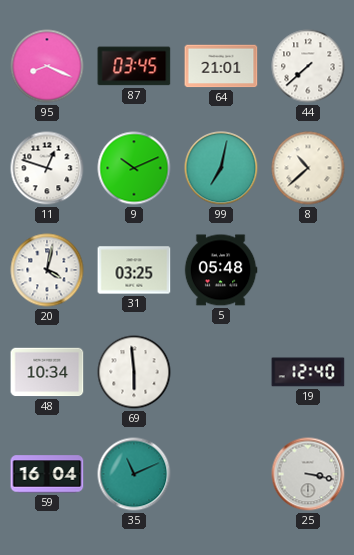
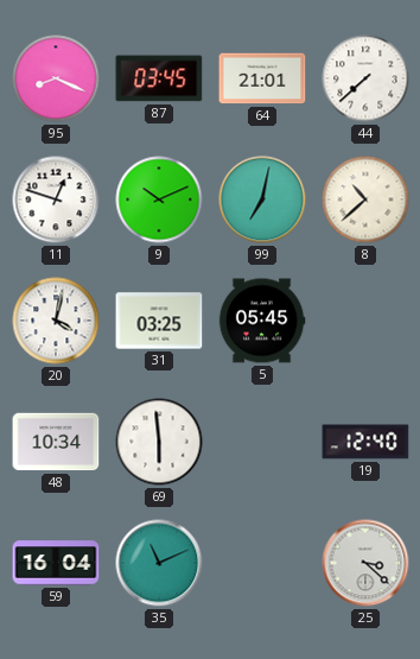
5: 05:48 -> 05:45 (262, 321)
25: 3:17 -> 3:22 (365, 563)
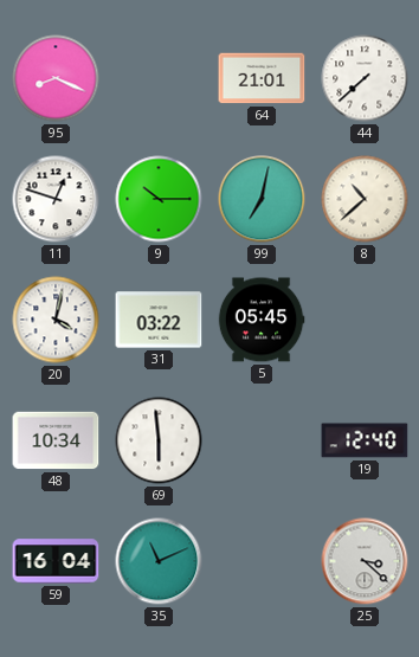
87: 03:45 -> none (159, 78)
9: 10:11 -> 10:15 (159, 199)
31: 03:25 -> 03:22 (159, 320)
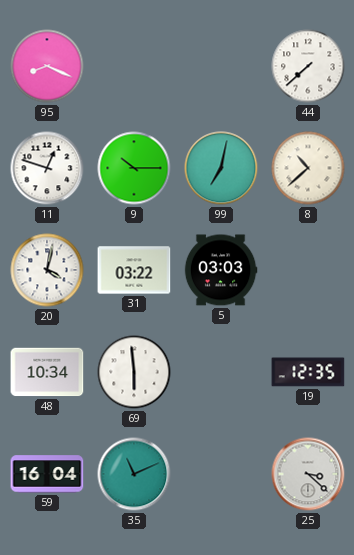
64: 21:01 -> none (262, 78)
5: 05:45 -> 03:03 (221, 270)
19: 12:40 -> 12:35 (308, 372)
